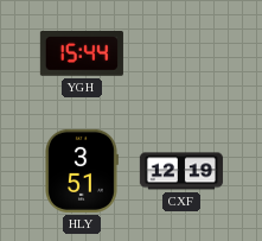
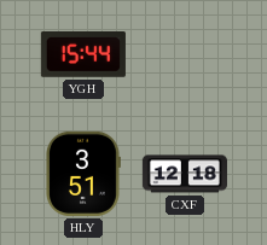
CXF: 12:19 -> 12:18 (185, 174)
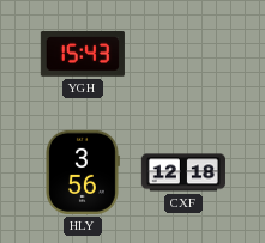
YGH: 15:44 -> 15:43 (83, 55)
HLY: 3:51 -> 3:56 (83, 172)
